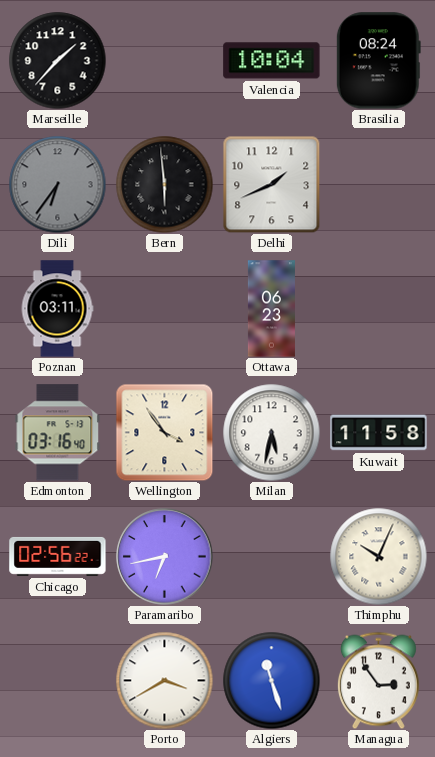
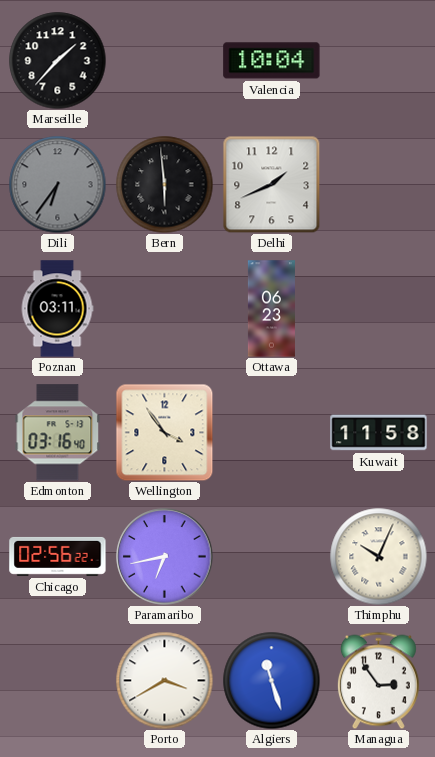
Brasilia: 08:24 -> none (378, 61)
Milan: 5:32 -> none (271, 432)
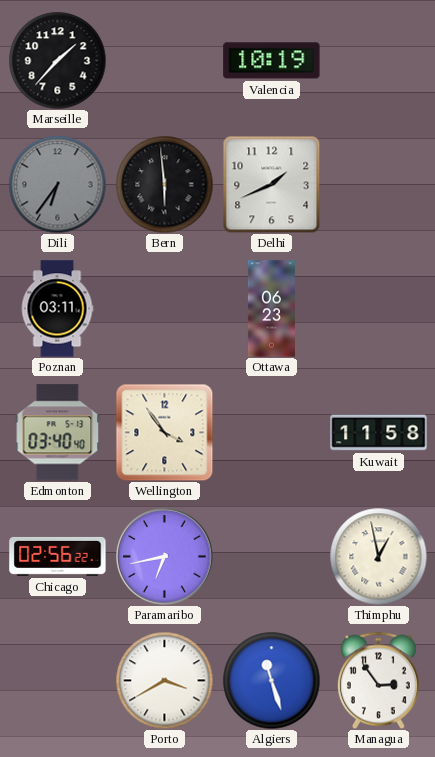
Valencia: 10:04 -> 10:19 (272, 61)
Edmonton: 03:16 -> 03:40 (58, 433)
Thimphu: 10:04 -> 12:58 (378, 556)
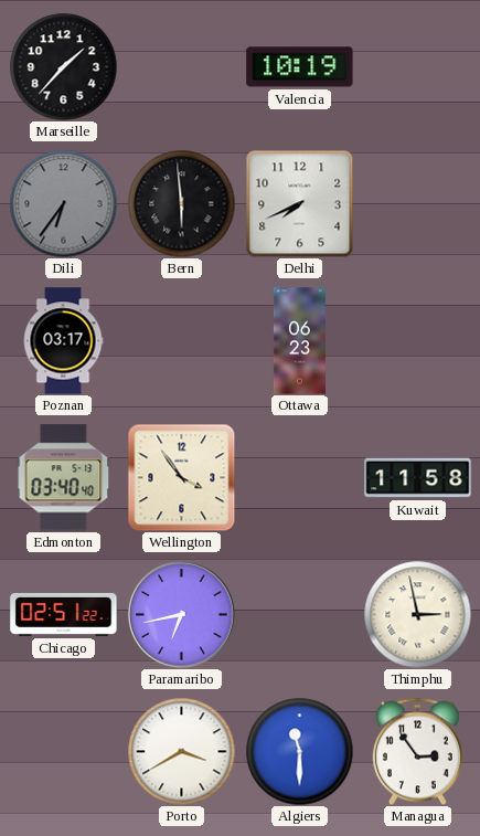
Delhi: 1:41 -> 7:41 (299, 203)
Poznan: 03:11 -> 03:17 (63, 341)
Chicago: 02:56 -> 02:51 (64, 614)
Thimphu: 12:58 -> 2:58 (417, 614)
Algiers: 11:27 -> 11:30 (299, 751)
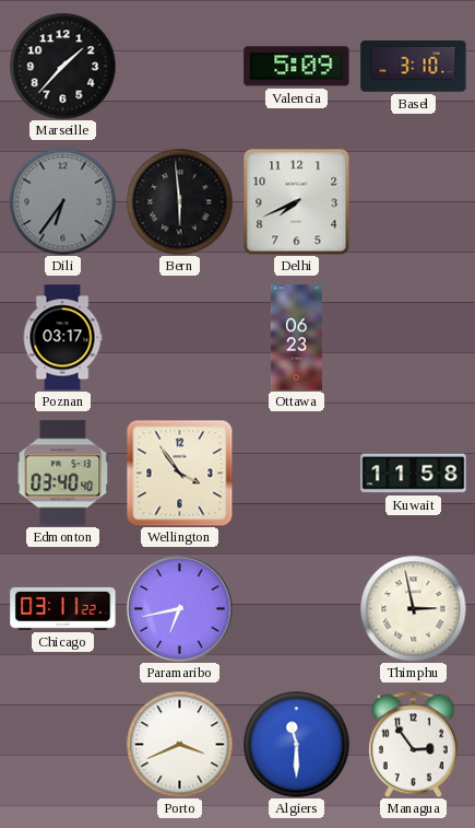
Valencia: 10:19 -> 5:09 (297, 67)
Basel: none -> 3:10 (414, 67)
Chicago: 02:51 -> 03:11 (63, 608)
Porto: 3:40 -> 3:41 (179, 744)
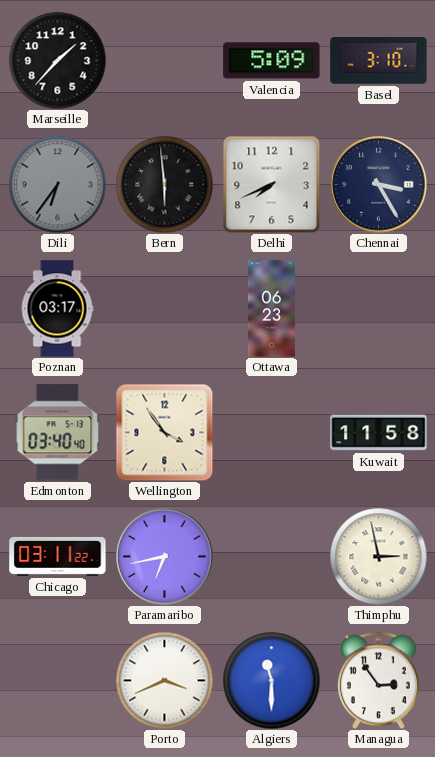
Chennai: none -> 3:25 (379, 185)
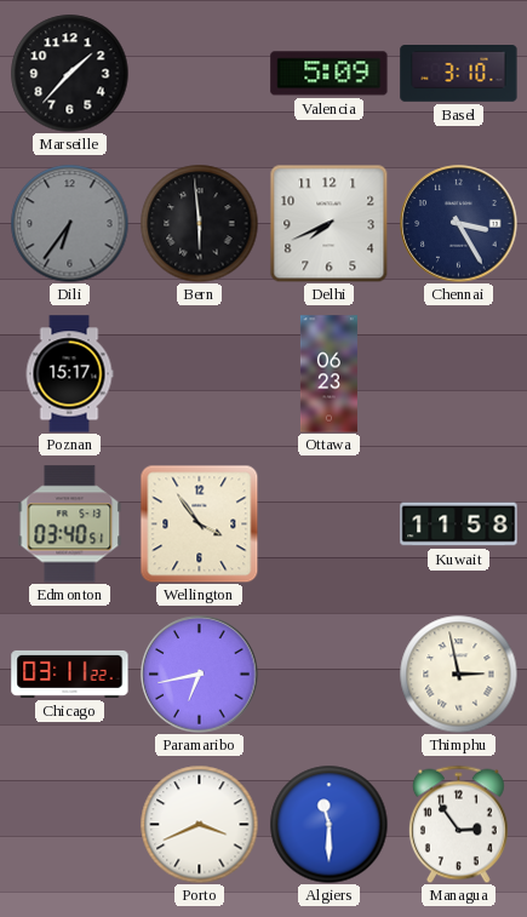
Poznan: 03:17 -> 15:17 (69, 374)
Edmonton: 03:40:40 -> 03:40:51 (70, 525)
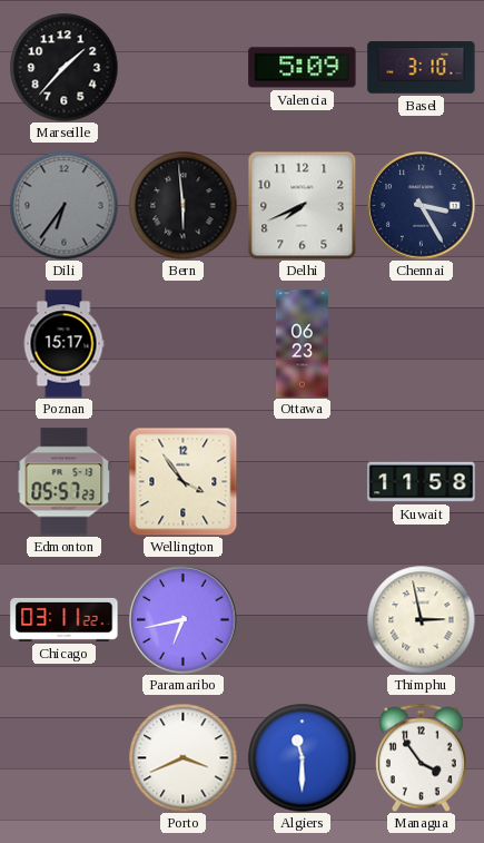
Edmonton: 03:40 -> 05:57 (65, 482)
Managua: 2:54 -> 3:54 (421, 757)
